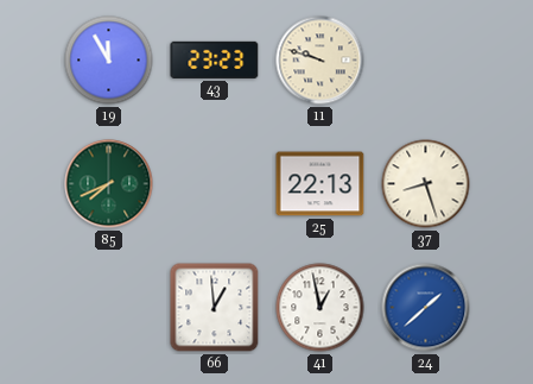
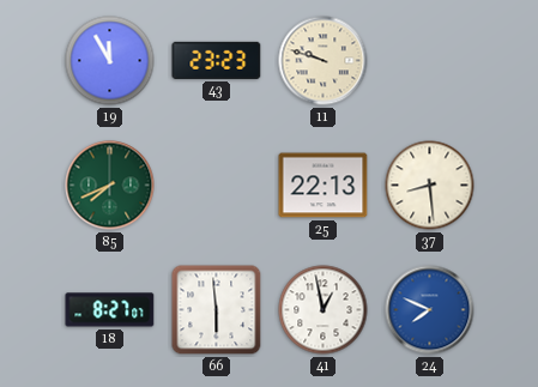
37: 8:27 -> 8:29 (430, 186)
18: none -> 8:27 (110, 310)
66: 12:59 -> 5:59 (217, 310)
24: 1:38 -> 7:49 (430, 310)
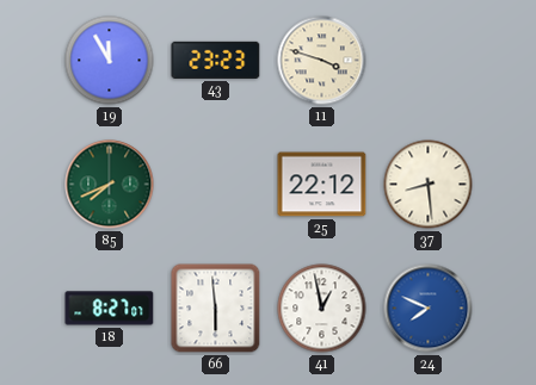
11: 9:48 -> 3:48 (322, 61)
25: 22:13 -> 22:12 (322, 185)
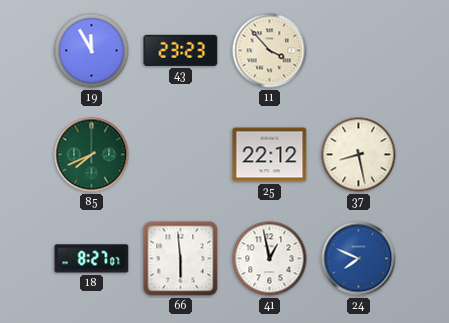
11: 3:48 -> 3:53 (270, 51)
37: 8:29 -> 8:28 (359, 155)
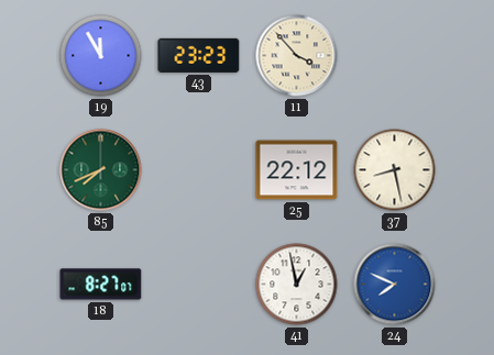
66: 5:59 -> none (181, 259)
